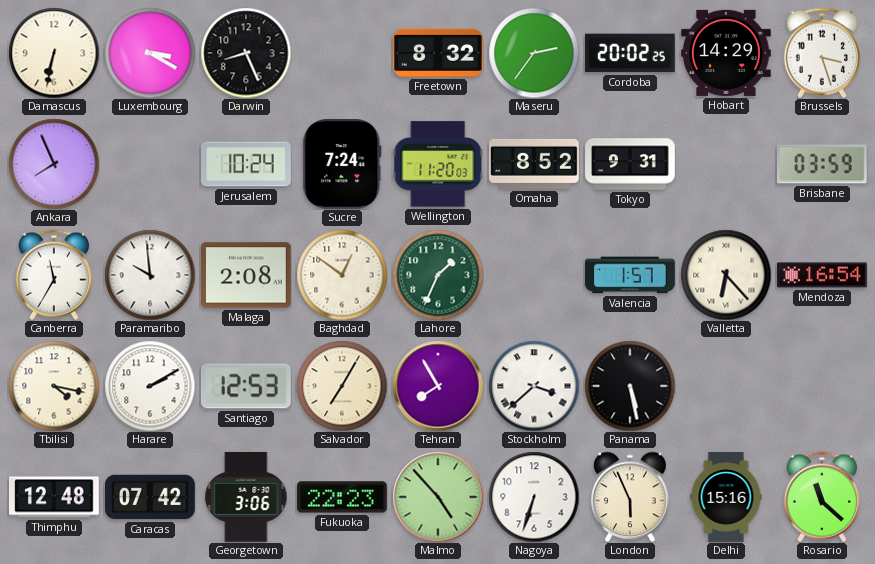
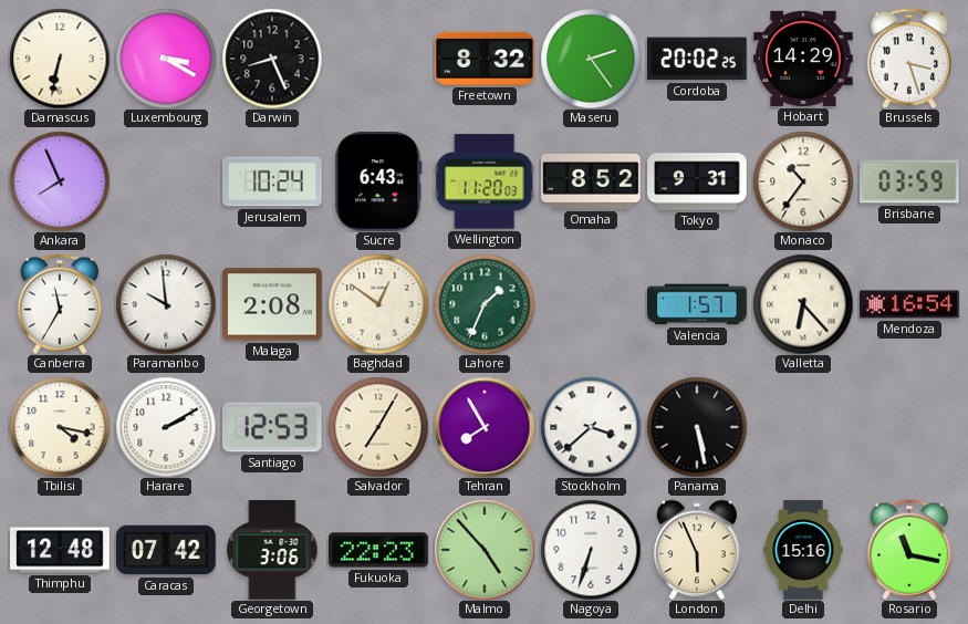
Maseru: 2:36 -> 2:24 (591, 59)
Sucre: 7:24 -> 6:43 (378, 183)
Monaco: none -> 10:36 (803, 181)
Rosario: 11:22 -> 11:17 (908, 550)
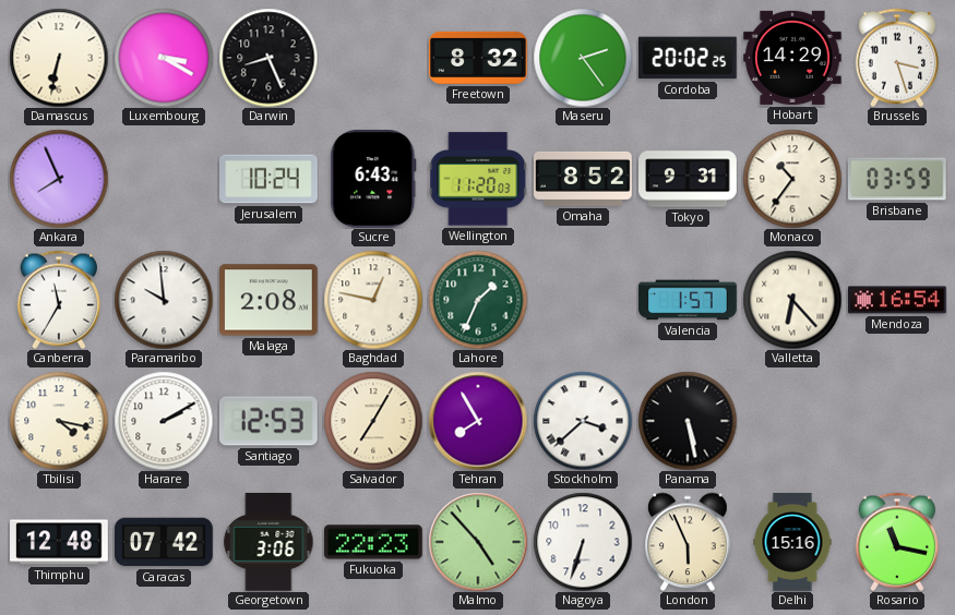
Baghdad: 12:51 -> 12:47 (373, 300)
